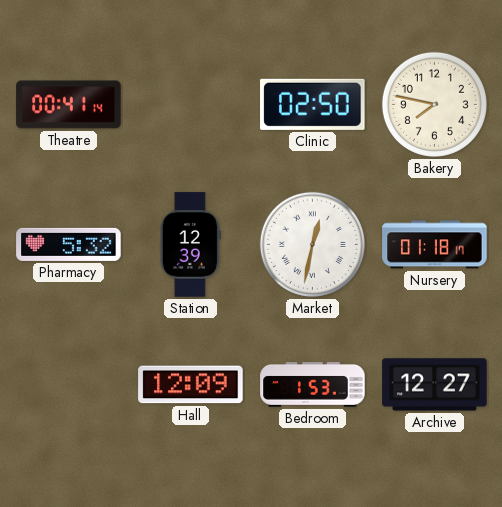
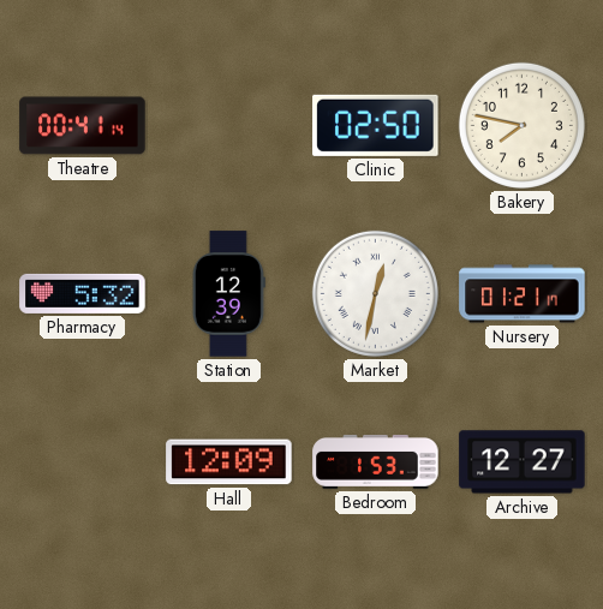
Nursery: 01:18 -> 01:21 (523, 294)
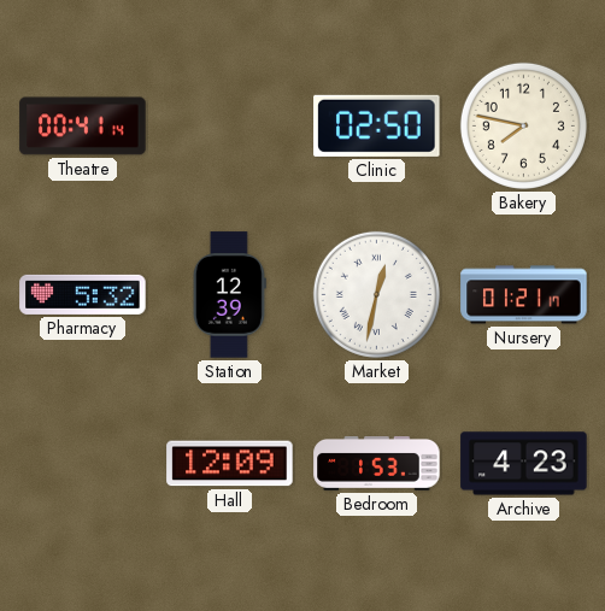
Archive: 12:27 -> 4:23 (524, 464)
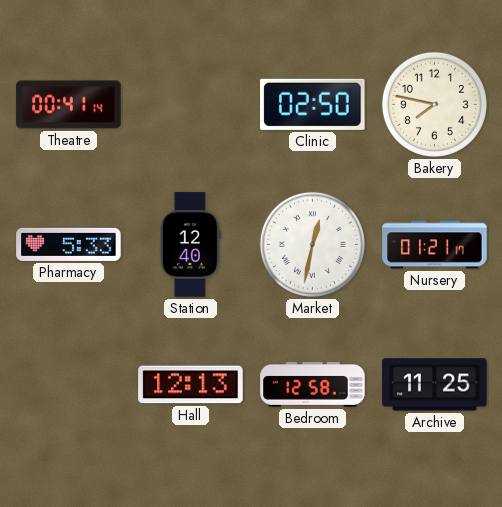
Pharmacy: 5:32 -> 5:33 (69, 244)
Station: 12:39 -> 12:40 (190, 245)
Hall: 12:09 -> 12:13 (191, 385)
Bedroom: 1:53 -> 12:58 (313, 384)
Archive: 4:23 -> 11:25 (435, 385)
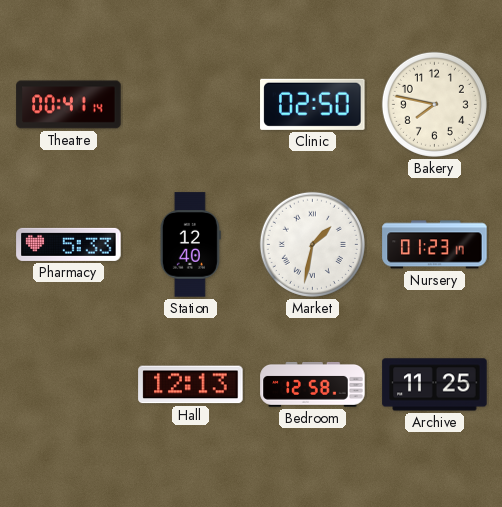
Market: 12:32 -> 1:32 (312, 244)
Nursery: 01:21 -> 01:23 (435, 245)
